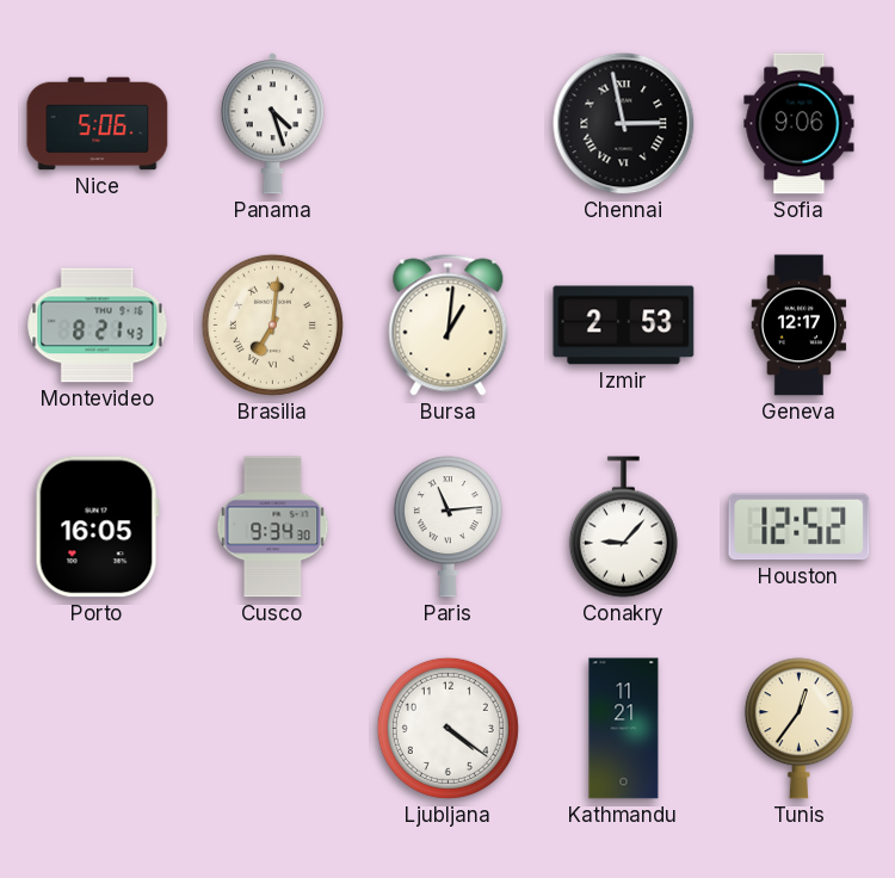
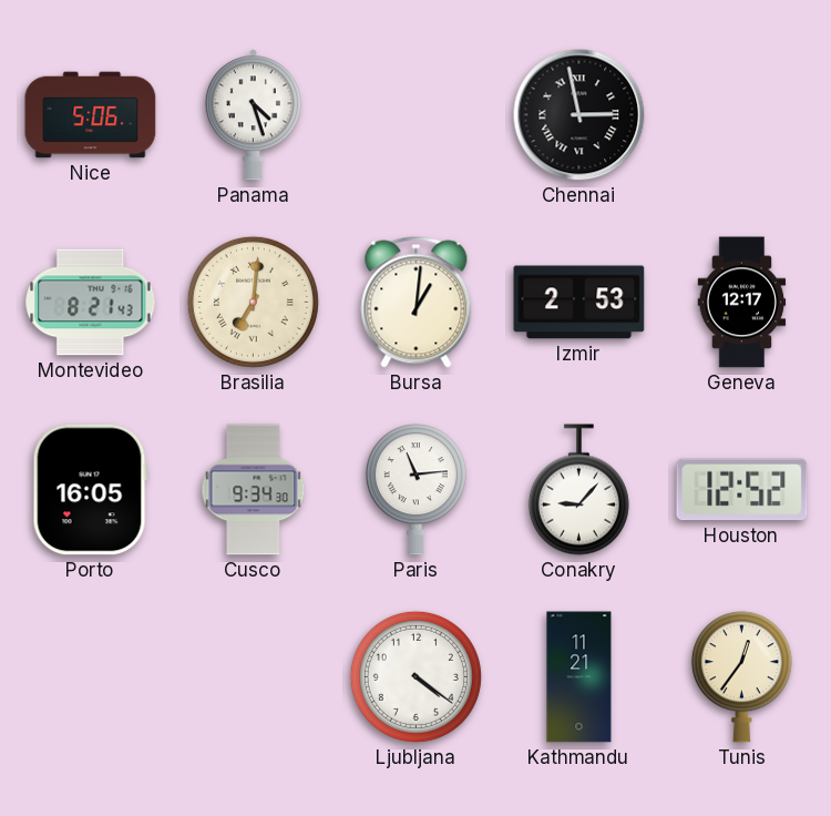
Sofia: 9:06 -> none (800, 124)
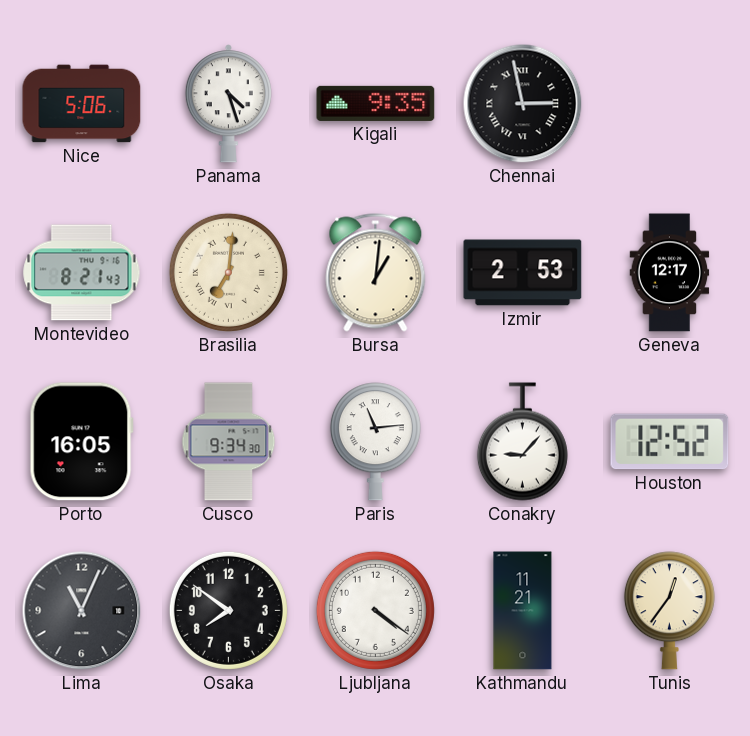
Kigali: none -> 9:35 (376, 103)
Lima: none -> 11:04 (82, 611)
Osaka: none -> 7:51 (228, 610)
